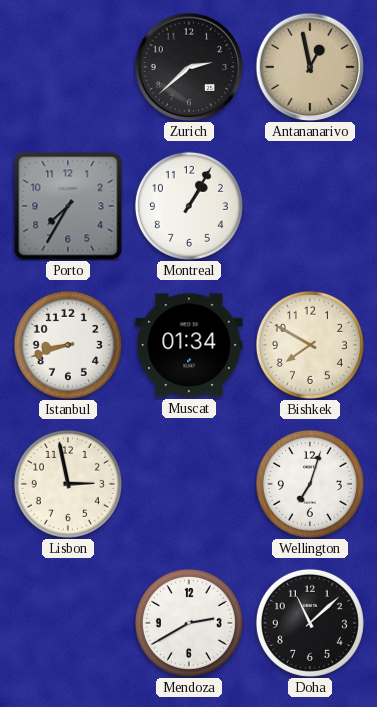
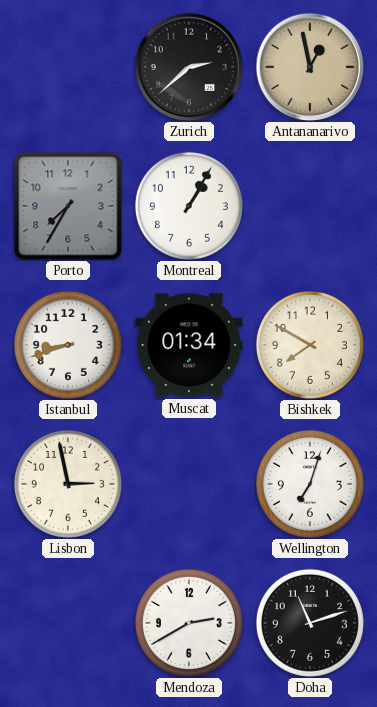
Doha: 11:08 -> 11:12 (310, 623)
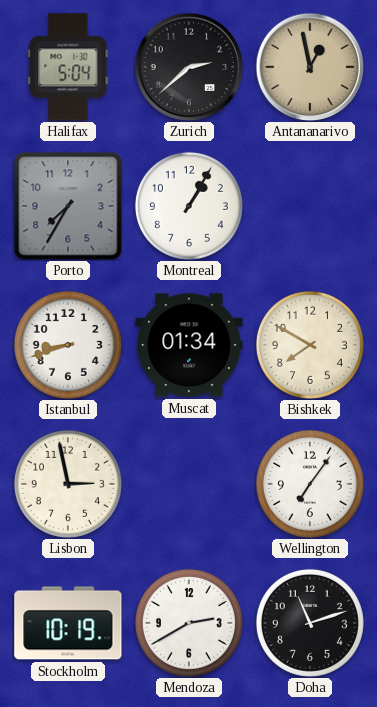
Halifax: none -> 5:04 (68, 67)
Wellington: 7:03 -> 7:06 (310, 484)
Stockholm: none -> 10:19 (68, 623)
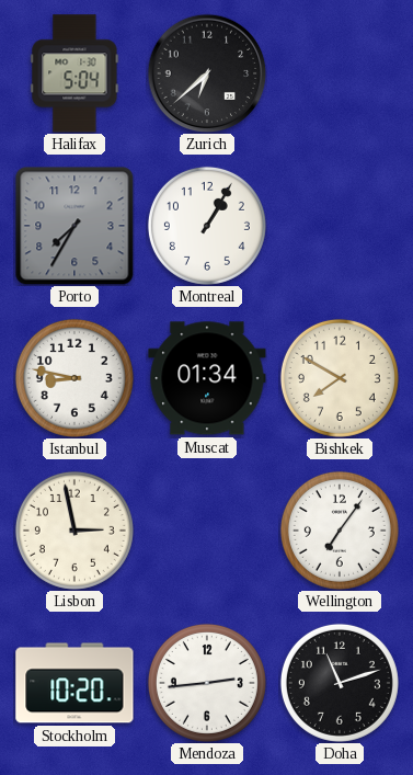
Zurich: 2:38 -> 6:38 (207, 73)
Antananarivo: 12:58 -> none (310, 67)
Istanbul: 8:42 -> 8:47 (74, 378)
Stockholm: 10:19 -> 10:20 (74, 683)
Mendoza: 2:40 -> 2:44 (207, 683)
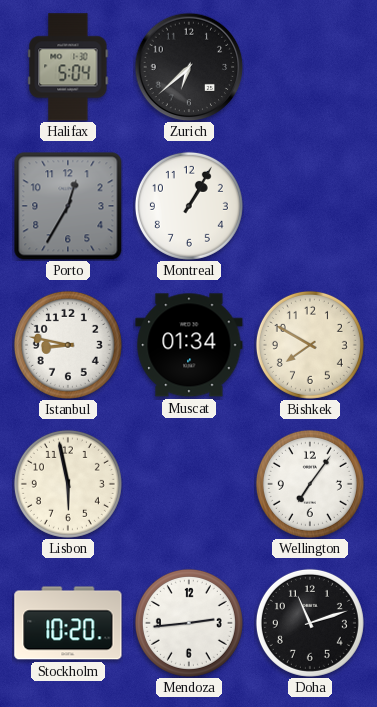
Porto: 7:35 -> 12:35 (68, 206)
Lisbon: 2:58 -> 5:58 (68, 484)
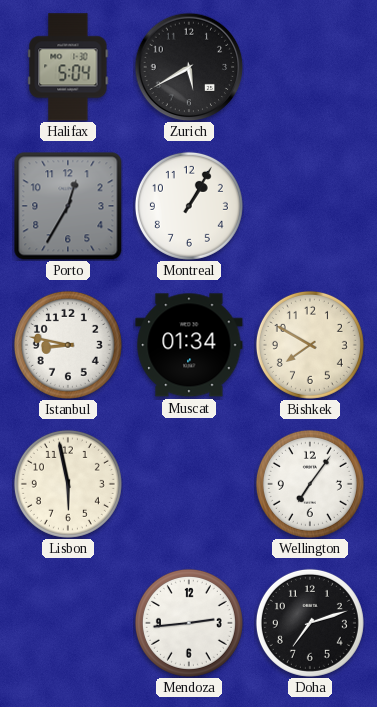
Zurich: 6:38 -> 5:40 (189, 67)
Stockholm: 10:20 -> none (68, 623)
Doha: 11:12 -> 7:12 (310, 623)
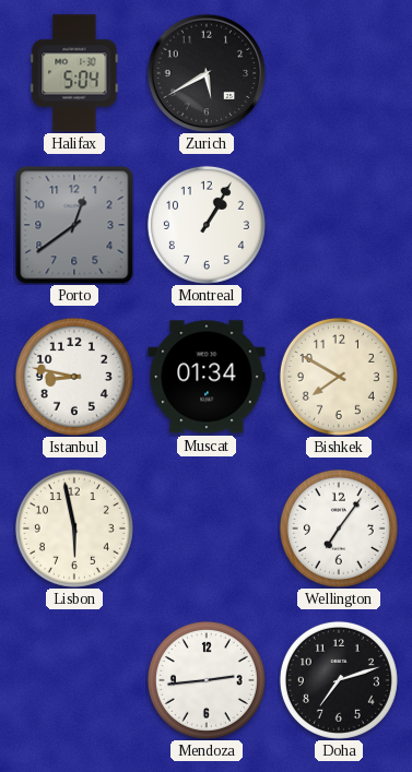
Porto: 12:35 -> 12:39 (74, 225)
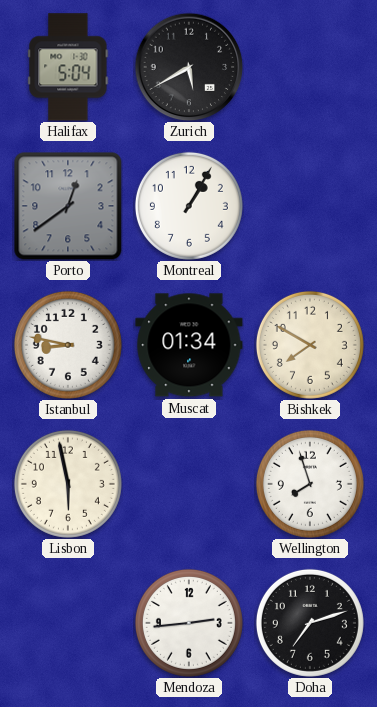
Wellington: 7:06 -> 7:57 (310, 484)
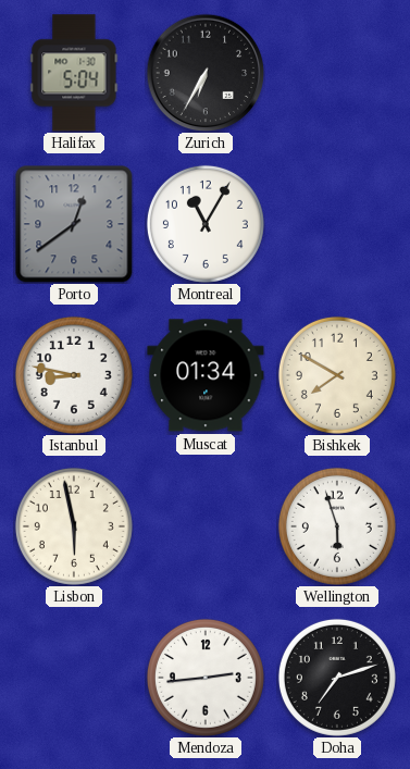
Zurich: 5:40 -> 6:35 (206, 73)
Montreal: 1:05 -> 11:05 (206, 224)
Wellington: 7:57 -> 5:57 (337, 526)
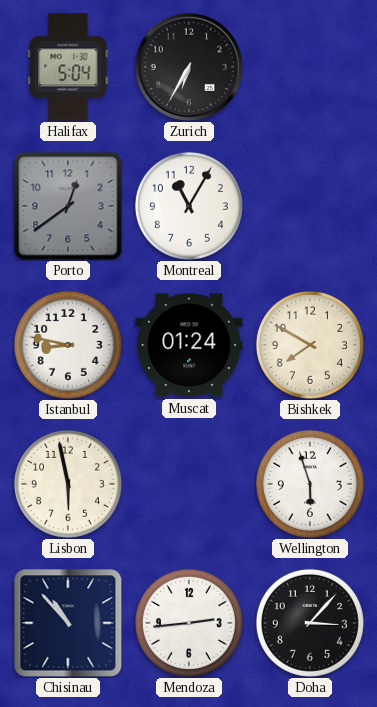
Muscat: 01:34 -> 01:24 (189, 345)
Chisinau: none -> 10:53 (68, 623)
Doha: 7:12 -> 3:07 (310, 623)
